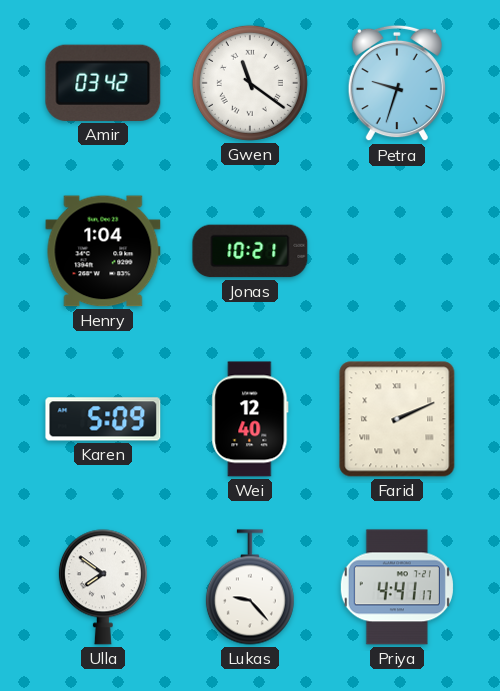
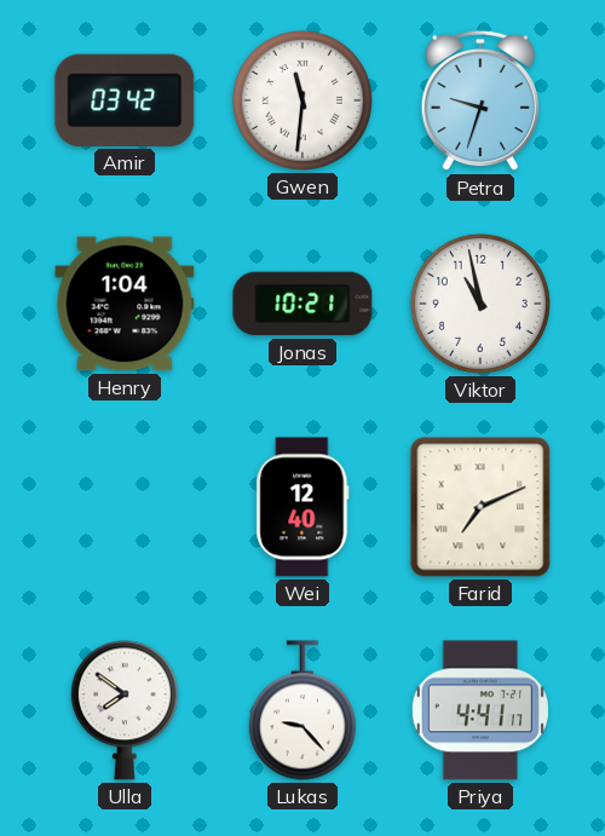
Gwen: 11:21 -> 11:31 (302, 100)
Viktor: none -> 10:58 (480, 304)
Karen: 5:09 -> none (103, 419)
Farid: 2:11 -> 7:11 (480, 507)
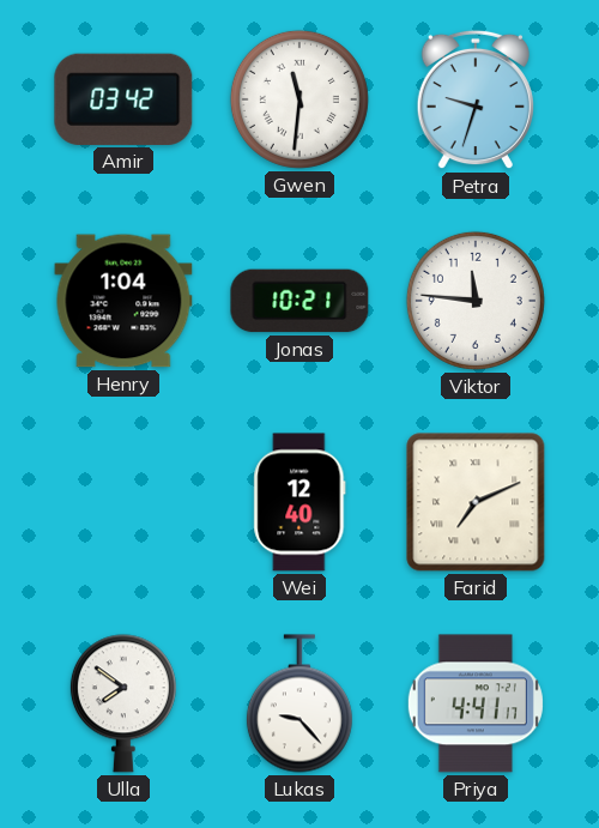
Viktor: 10:58 -> 11:46 (476, 301)
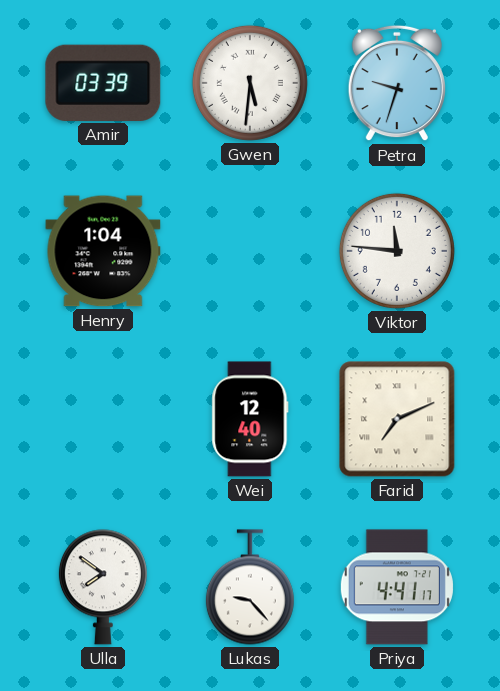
Amir: 03:42 -> 03:39 (103, 83)
Gwen: 11:31 -> 5:31 (250, 83)
Jonas: 10:21 -> none (299, 301)
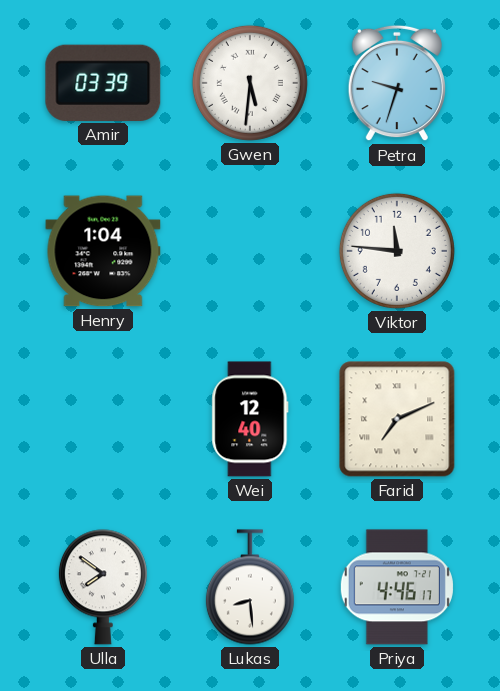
Lukas: 9:23 -> 8:29 (250, 587)
Priya: 4:41 -> 4:46 (397, 587)
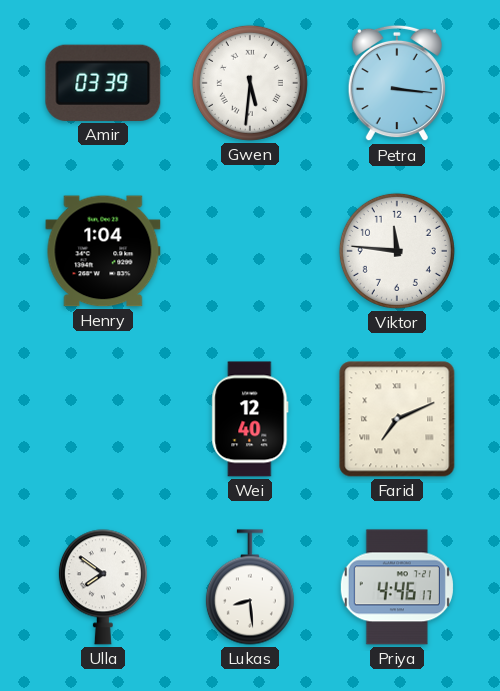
Petra: 9:33 -> 3:16 (397, 83)
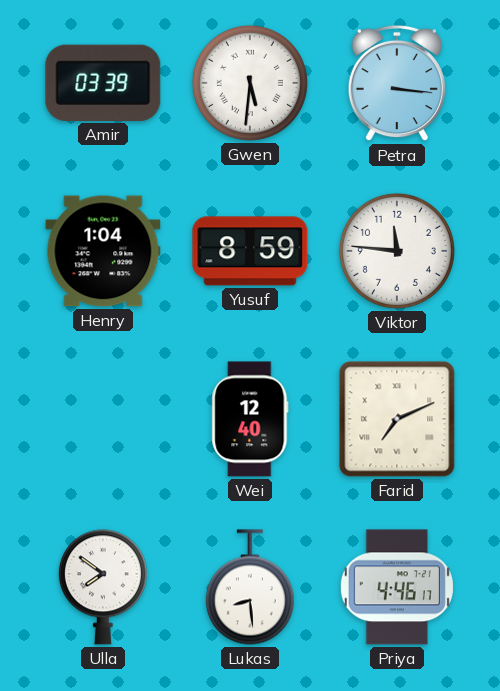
Yusuf: none -> 8:59 (250, 251)
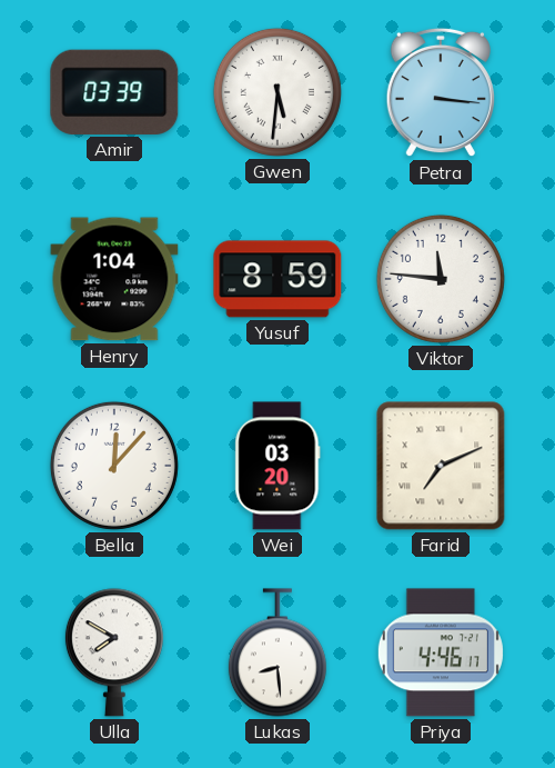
Bella: none -> 12:07 (114, 466)
Wei: 12:40 -> 03:20 (277, 466)
Ulla: 7:51 -> 7:50 (114, 652)
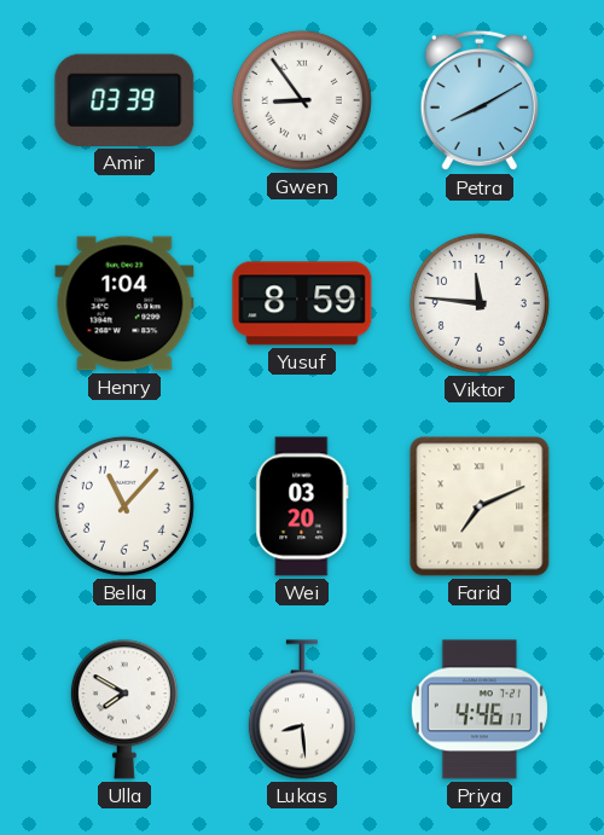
Gwen: 5:31 -> 8:54 (302, 100)
Petra: 3:16 -> 8:10 (480, 100)
Bella: 12:07 -> 11:07 (124, 506)
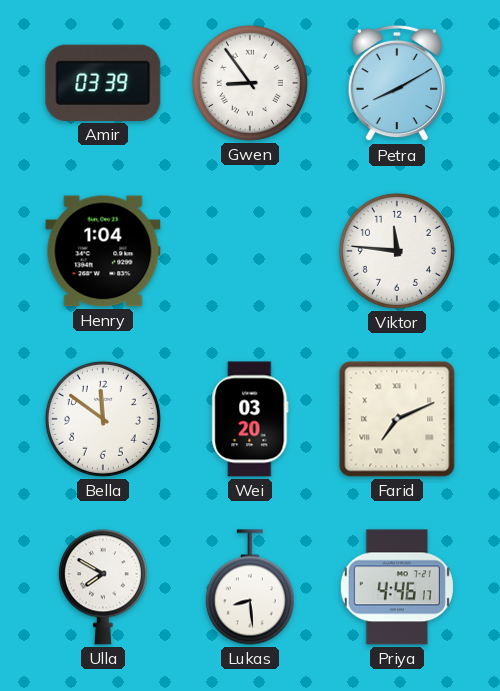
Yusuf: 8:59 -> none (302, 303)
Bella: 11:07 -> 11:51 (103, 419)
